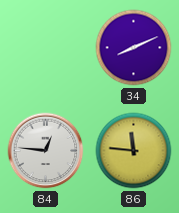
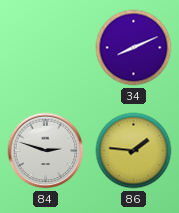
84: 12:46 -> 2:48 (46, 151)
86: 11:46 -> 1:46 (134, 151)
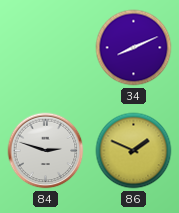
86: 1:46 -> 1:49 (134, 151)
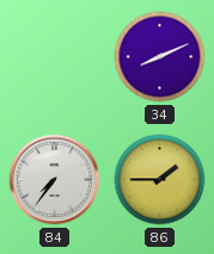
84: 2:48 -> 7:36 (55, 180)
86: 1:49 -> 1:45 (160, 180)
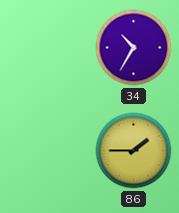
34: 8:11 -> 10:35 (134, 48)
84: 7:36 -> none (55, 180)
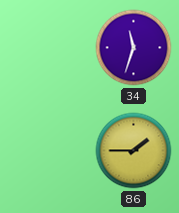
34: 10:35 -> 11:33 (134, 48)
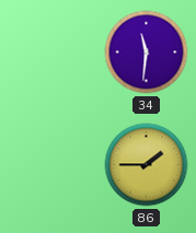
34: 11:33 -> 11:31 (147, 53)
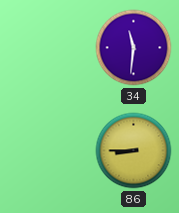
86: 1:45 -> 8:45 (134, 151)
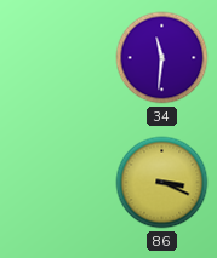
86: 8:45 -> 3:19 (162, 183)
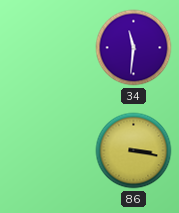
86: 3:19 -> 3:17 (134, 151)
